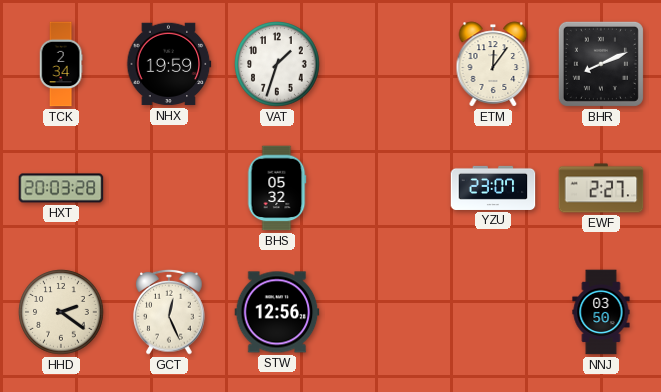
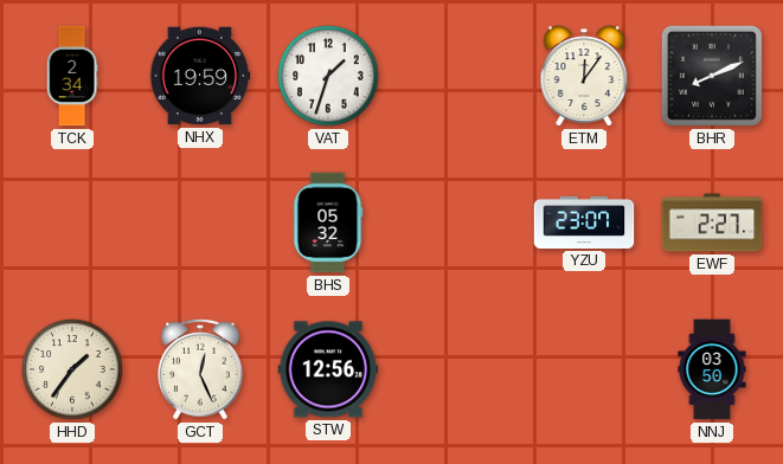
HXT: 20:03 -> none (61, 188)
HHD: 2:21 -> 1:36 (72, 369)
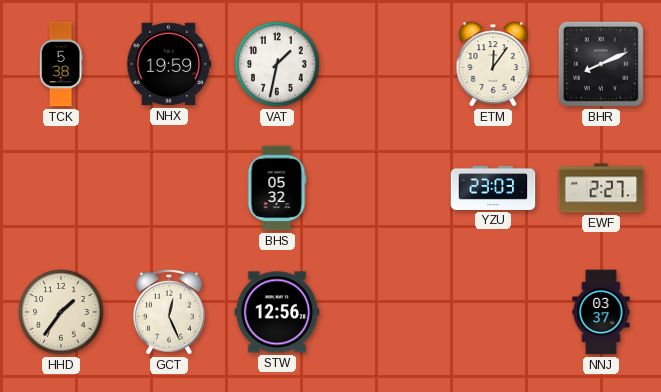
TCK: 2:34 -> 5:38 (61, 64)
VAT: 1:33 -> 1:32 (277, 64)
YZU: 23:07 -> 23:03 (493, 188)
NNJ: 03:50 -> 03:37 (601, 312)
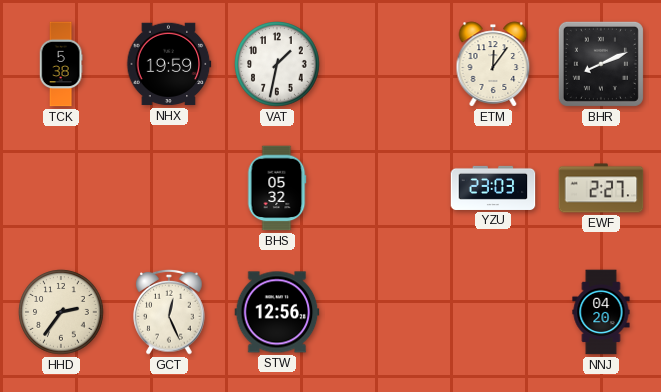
HHD: 1:36 -> 2:36 (61, 312)
NNJ: 03:37 -> 04:20 (601, 312)
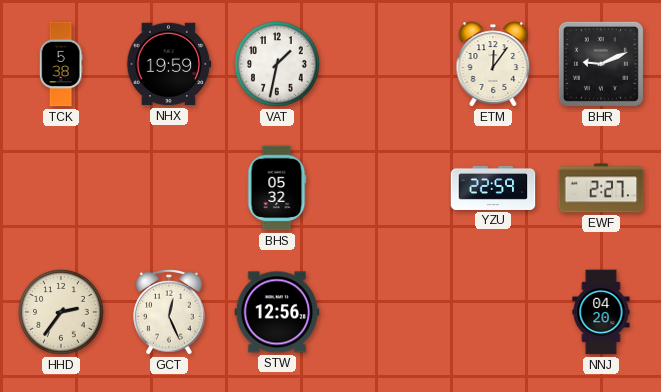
BHR: 8:11 -> 9:11 (601, 64)
YZU: 23:03 -> 22:59 (493, 188)
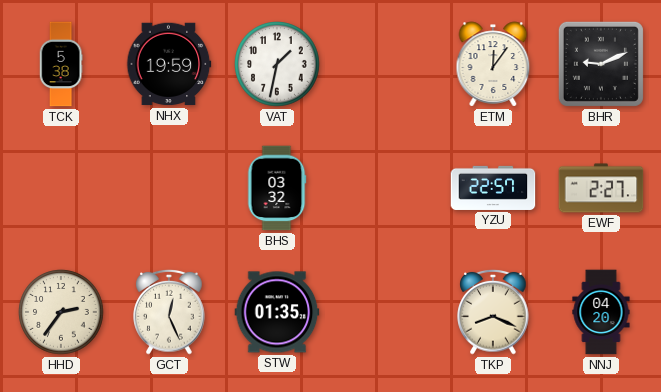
BHS: 05:32 -> 03:32 (277, 188)
YZU: 22:59 -> 22:57 (493, 188)
STW: 12:56 -> 01:35 (277, 312)
TKP: none -> 8:19 (493, 312)
